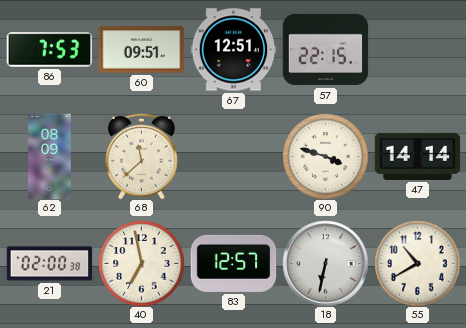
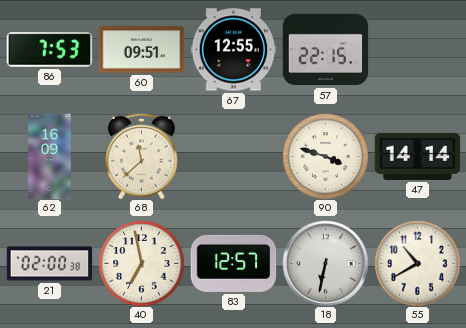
67: 12:51 -> 12:55 (233, 50)
62: 08:09 -> 16:09 (50, 156)
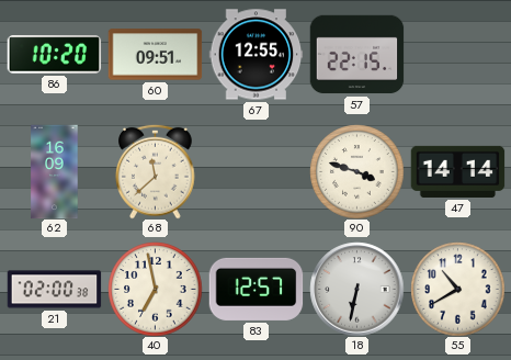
86: 7:53 -> 10:20 (54, 55)
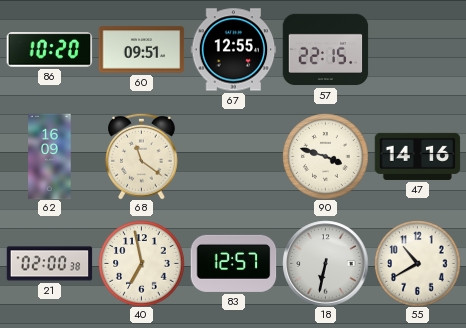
68: 11:38 -> 11:21 (142, 156)
47: 14:14 -> 14:16 (417, 156)
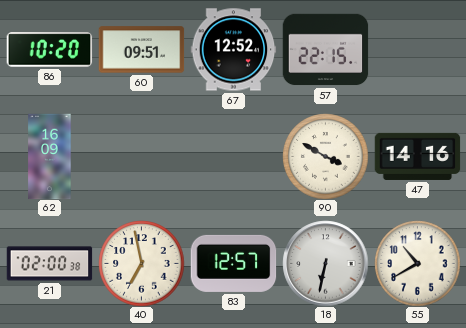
67: 12:55 -> 12:52 (233, 50)
68: 11:21 -> none (142, 156)
90: 3:48 -> 3:50 (325, 156)
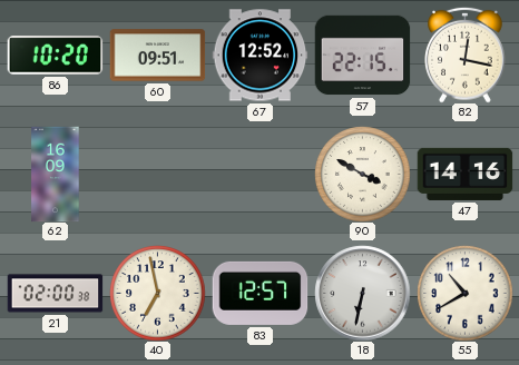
82: none -> 12:17 (466, 55)
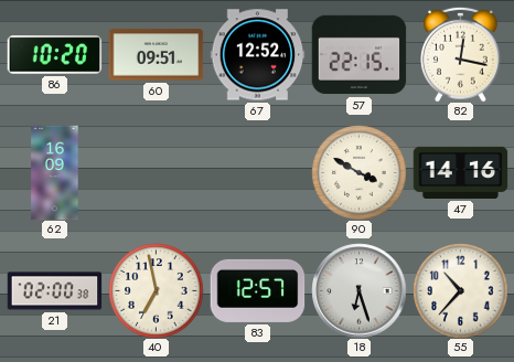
18: 6:32 -> 6:27 (358, 290)
55: 10:40 -> 10:37 (460, 290)
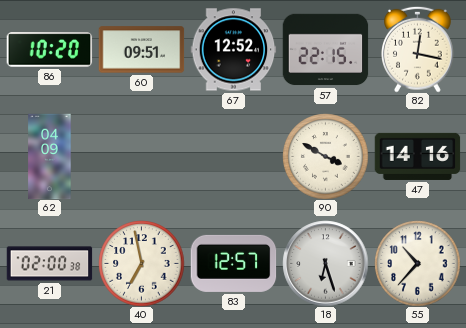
62: 16:09 -> 04:09 (50, 156)
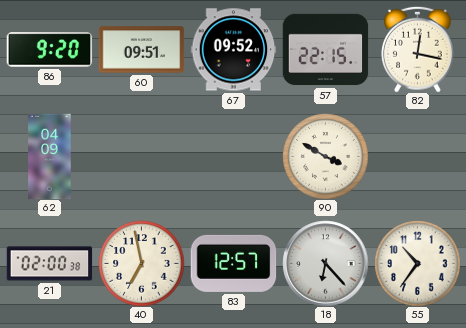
86: 10:20 -> 9:20 (49, 50)
67: 12:52 -> 09:52 (233, 50)
47: 14:16 -> none (417, 156)
18: 6:27 -> 6:23 (325, 263)
55: 10:37 -> 10:36 (417, 263)
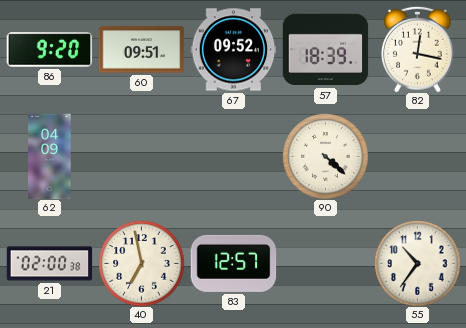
57: 22:15 -> 18:39 (325, 50)
90: 3:50 -> 4:22 (325, 156)
18: 6:23 -> none (325, 263)
